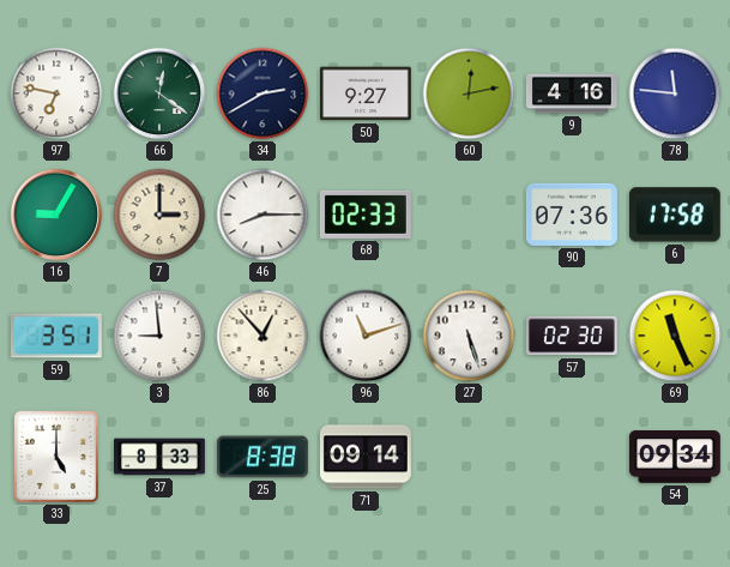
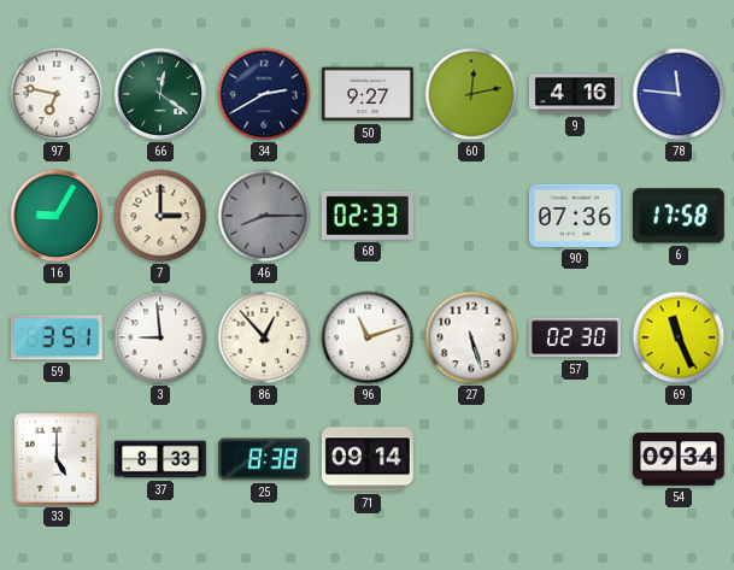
46 dial: white -> grey (264, 216)
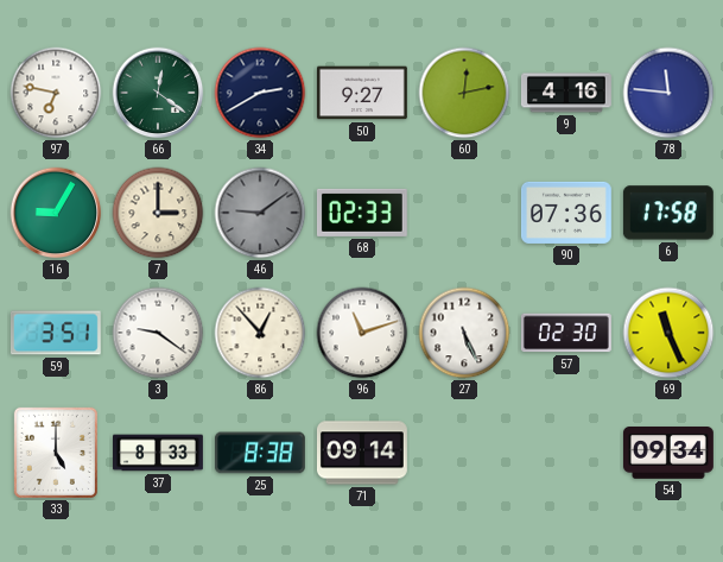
46: 8:15 -> 9:09 (260, 213)
3: 8:59 -> 9:21 (158, 333)
27: 5:27 -> 5:26 (464, 333)
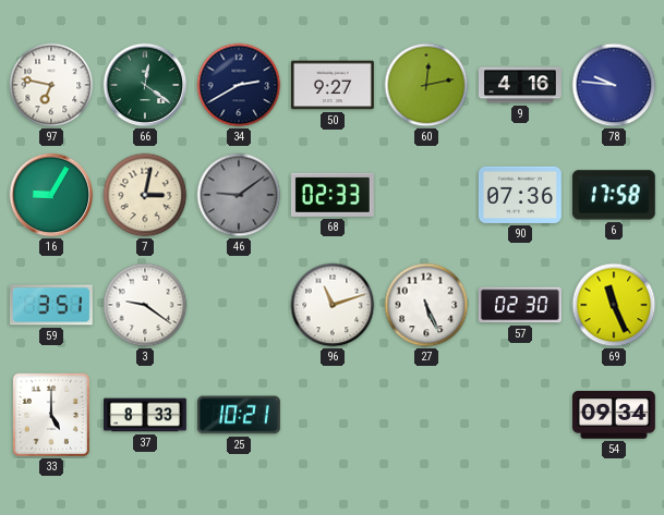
78: 11:46 -> 9:46 (614, 85)
7: 3:00 -> 3:02 (145, 195)
86: 12:53 -> none (260, 333)
25: 8:38 -> 10:21 (239, 415)
71: 09:14 -> none (362, 453)
